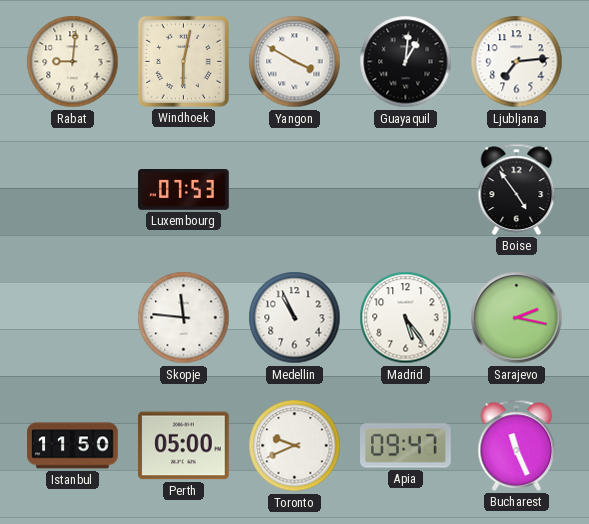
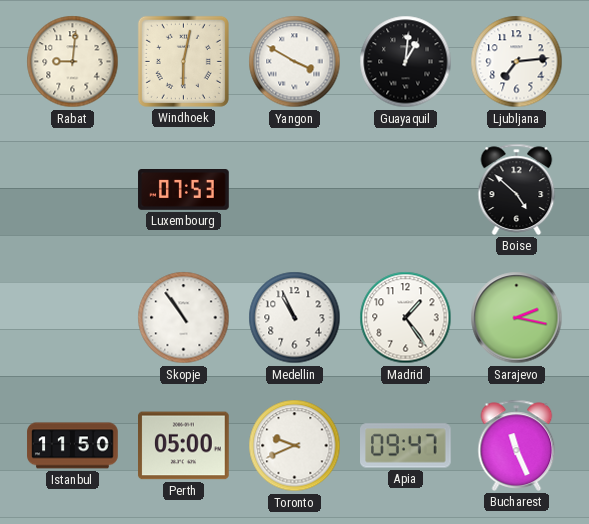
Boise: 4:54 -> 4:52 (517, 189)
Skopje: 11:46 -> 10:54 (184, 318)
Madrid: 5:24 -> 1:24 (406, 318)
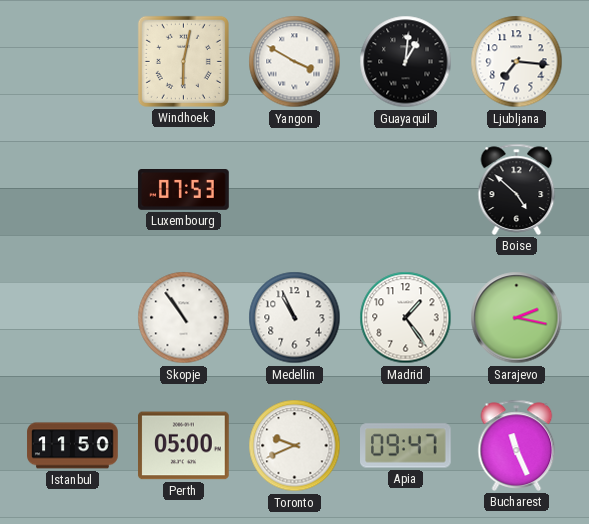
Rabat: 9:01 -> none (73, 62)
Ljubljana: 7:14 -> 7:16 (517, 62)
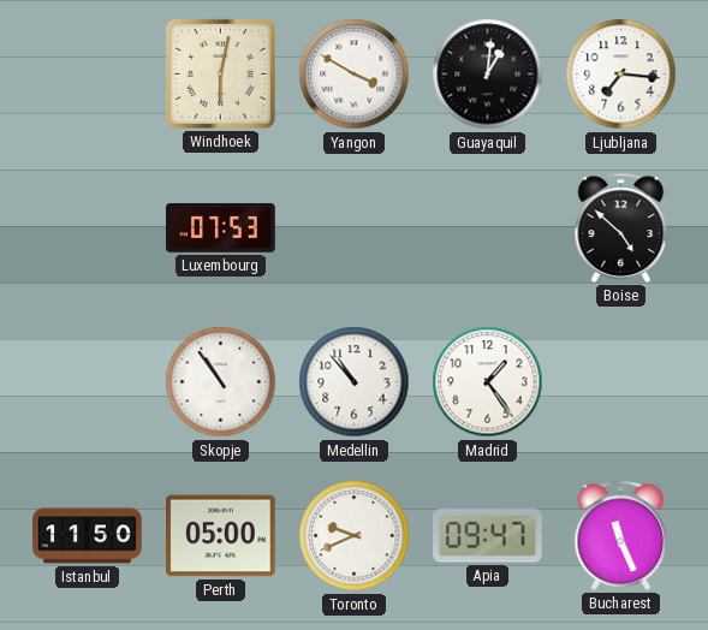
Medellin: 10:56 -> 10:53 (355, 382)
Sarajevo: 2:17 -> none (517, 318)
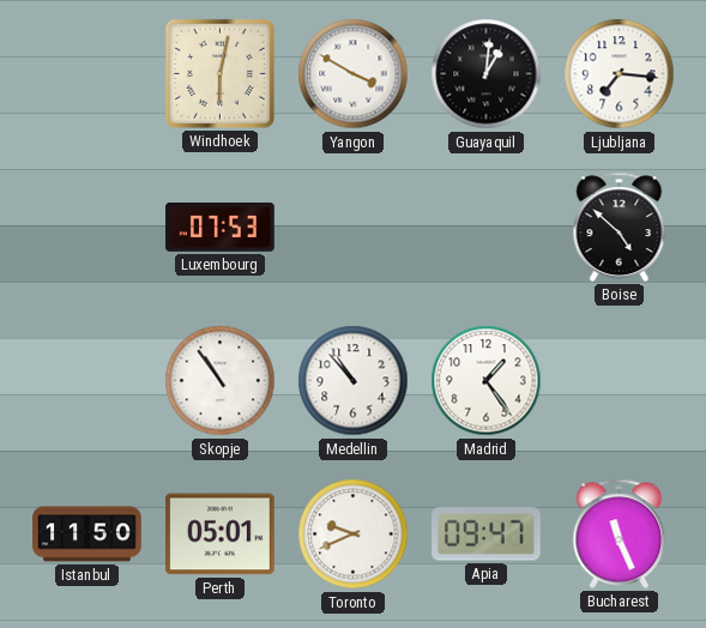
Perth: 05:00 -> 05:01 (221, 535)
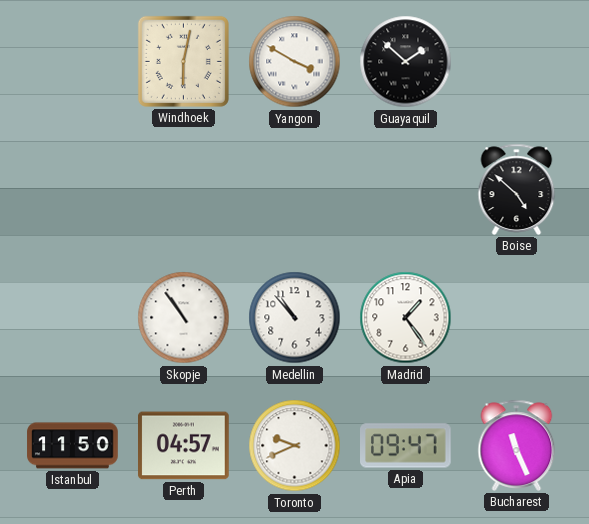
Guayaquil: 1:01 -> 1:52 (406, 62)
Ljubljana: 7:16 -> none (620, 74)
Luxembourg: 07:53 -> none (221, 228)
Perth: 05:01 -> 04:57 (184, 446)
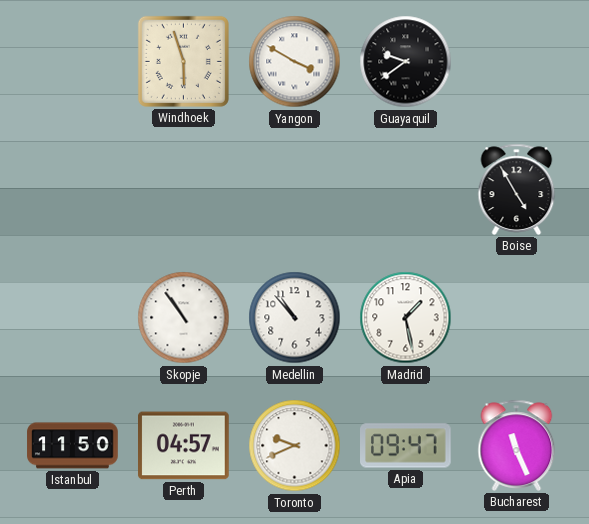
Windhoek: 6:02 -> 5:57 (183, 61)
Guayaquil: 1:52 -> 9:39 (406, 62)
Boise: 4:52 -> 4:55 (517, 189)
Madrid: 1:24 -> 1:28 (406, 318)
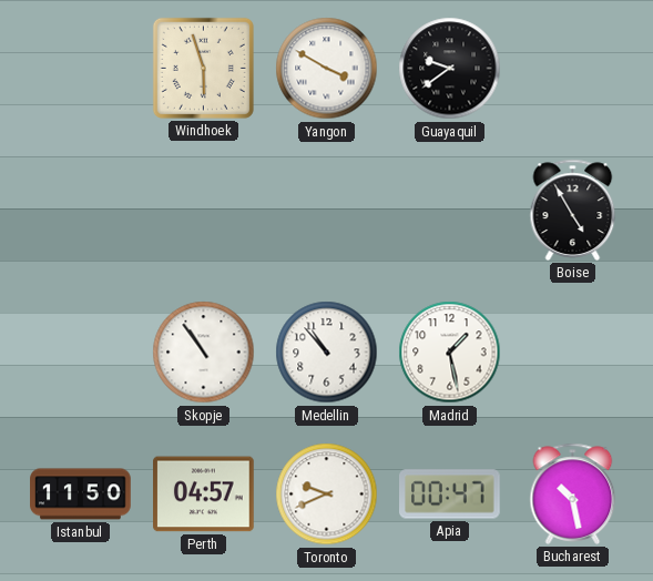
Apia: 09:47 -> 00:47 (450, 495)
Bucharest: 11:26 -> 10:28 (573, 493)
